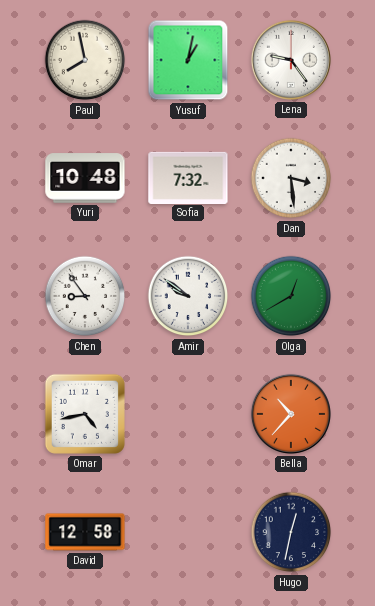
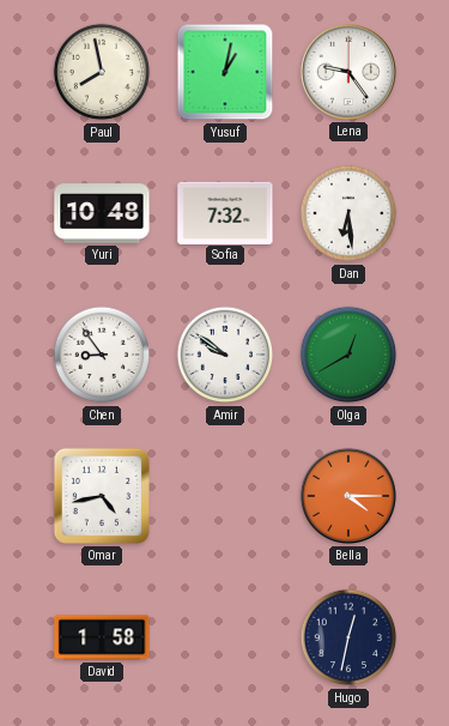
Dan: 3:29 -> 6:29 (348, 213)
Bella: 10:37 -> 4:15 (348, 496)
David: 12:58 -> 1:58 (102, 637)
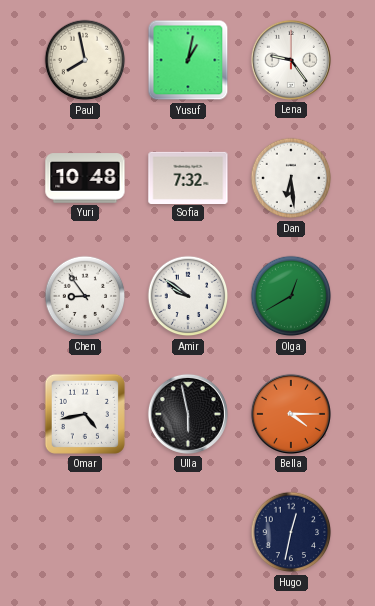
Ulla: none -> 5:58 (188, 414)
David: 1:58 -> none (102, 637)
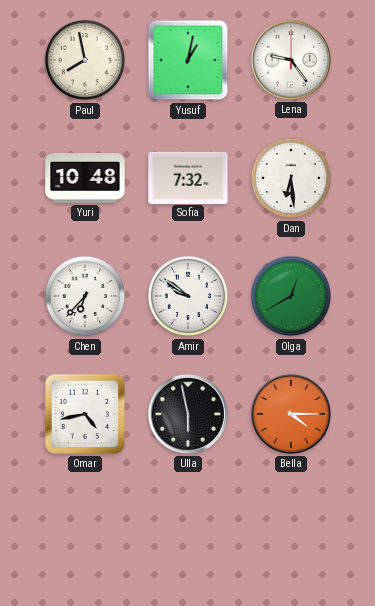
Chen: 8:54 -> 6:37 (85, 296)
Hugo: 12:32 -> none (291, 532)
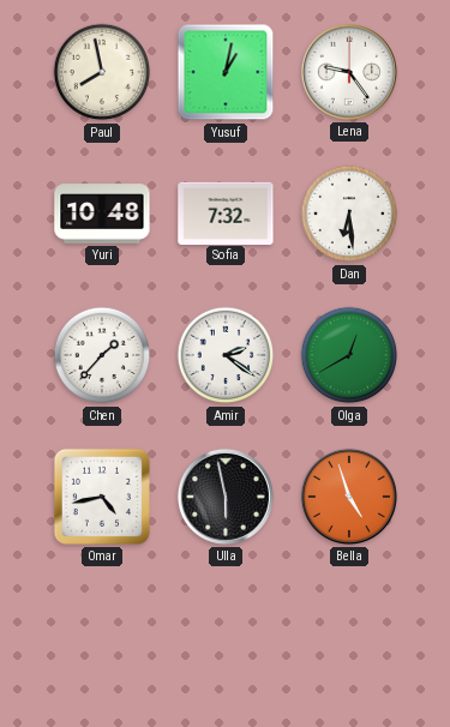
Chen: 6:37 -> 1:37 (102, 355)
Amir: 9:51 -> 2:21 (226, 355)
Bella: 4:15 -> 4:57 (349, 497)
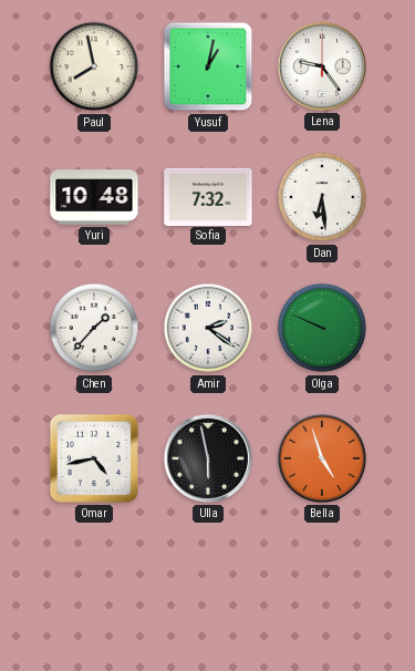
Olga: 12:40 -> 9:49 (322, 328)
